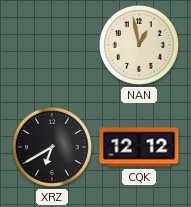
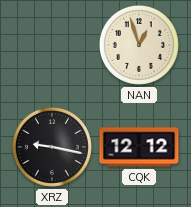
NAN: 12:58 -> 12:57 (139, 45)
XRZ: 6:40 -> 9:17 (52, 147)
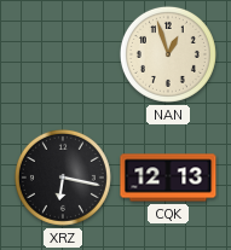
XRZ: 9:17 -> 6:17 (63, 178)
CQK: 12:12 -> 12:13 (168, 178)
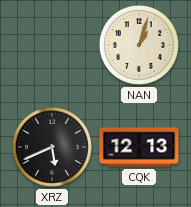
NAN: 12:57 -> 1:03 (139, 45)
XRZ: 6:17 -> 5:41 (52, 147)
